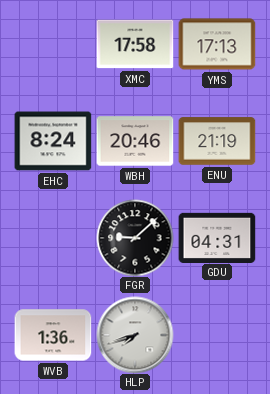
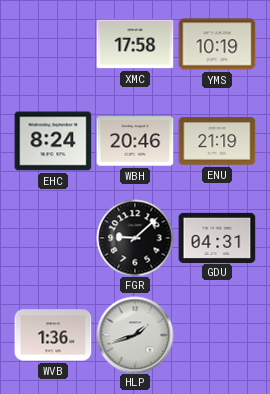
YMS: 17:13 -> 10:19 (217, 44)
HLP: 7:42 -> 1:42 (135, 335)
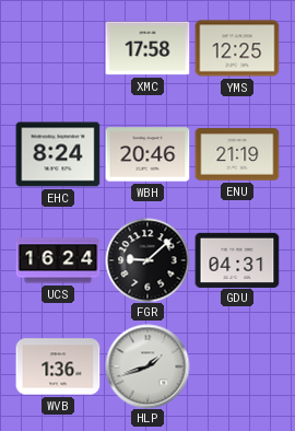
YMS: 10:19 -> 12:25 (237, 48)
UCS: none -> 16:24 (58, 260)
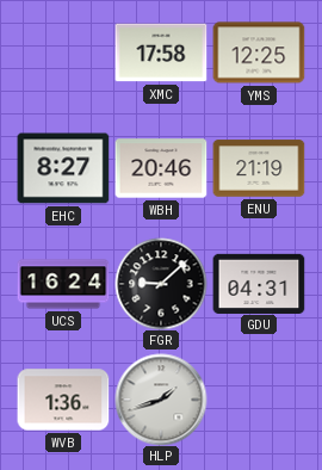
EHC: 8:24 -> 8:27 (63, 168)
